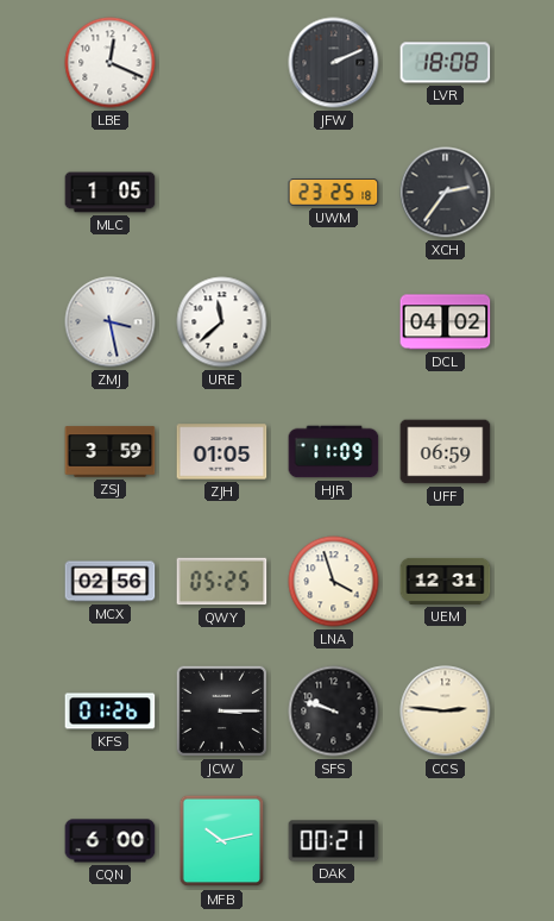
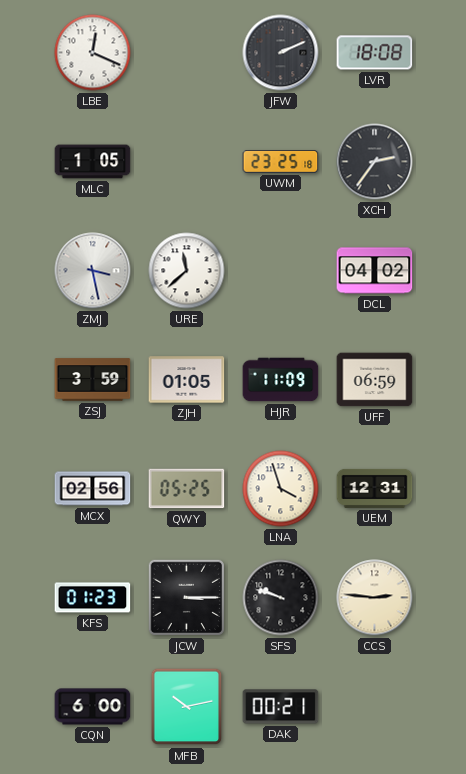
KFS: 01:26 -> 01:23 (93, 598)
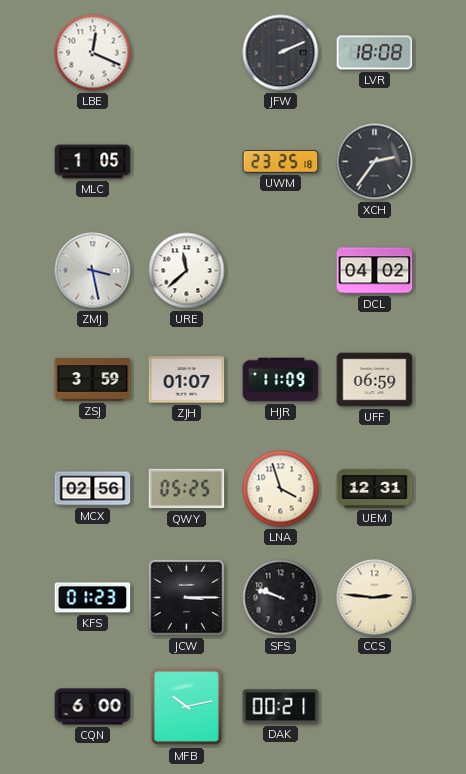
ZJH: 01:05 -> 01:07 (187, 380)
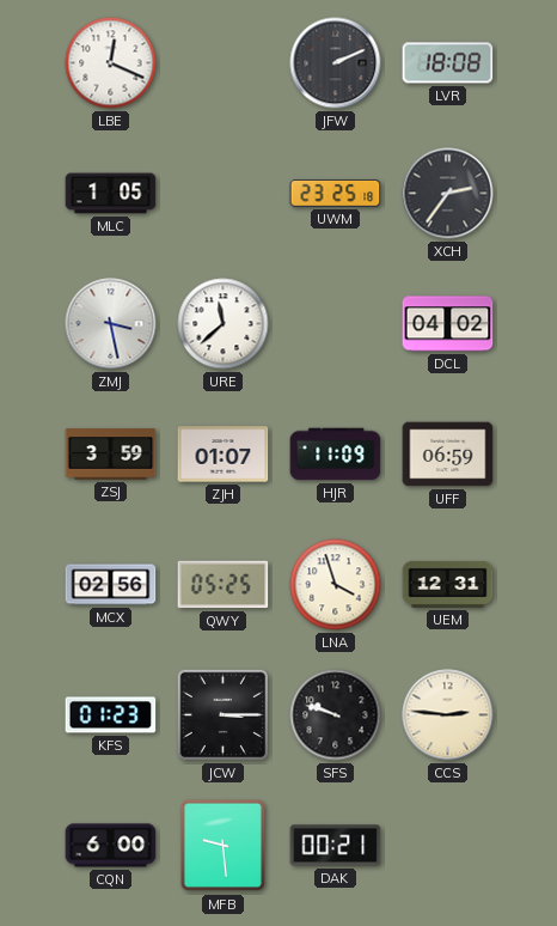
MFB: 10:13 -> 9:29 (224, 846)
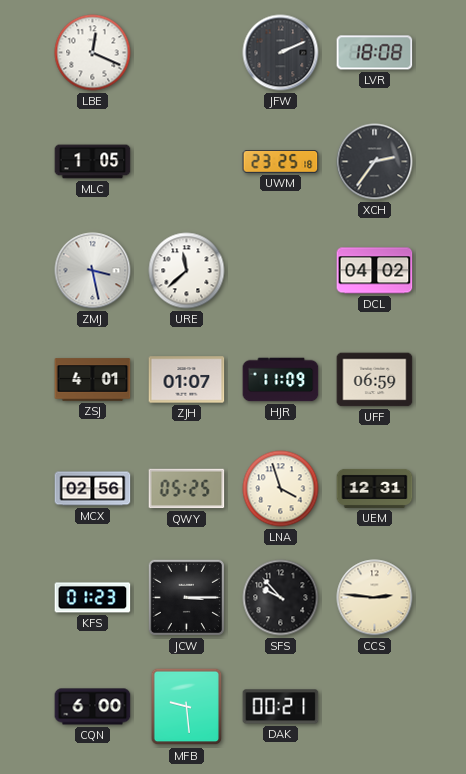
ZSJ: 3:59 -> 4:01 (93, 380)
SFS: 9:48 -> 9:53 (281, 598)
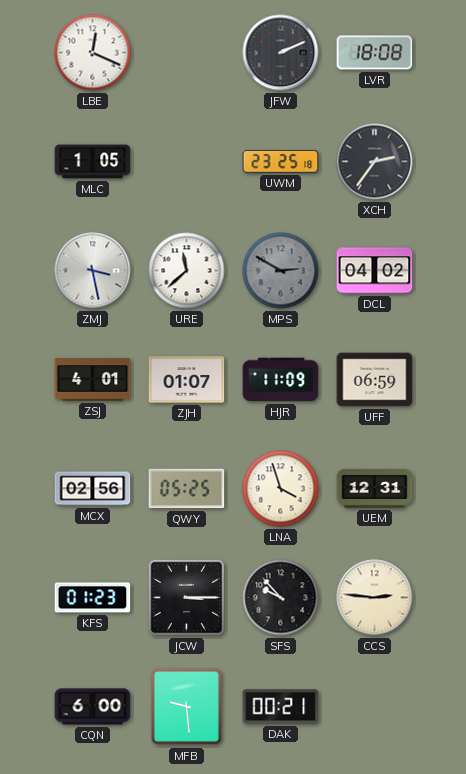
MPS: none -> 2:50 (281, 271)
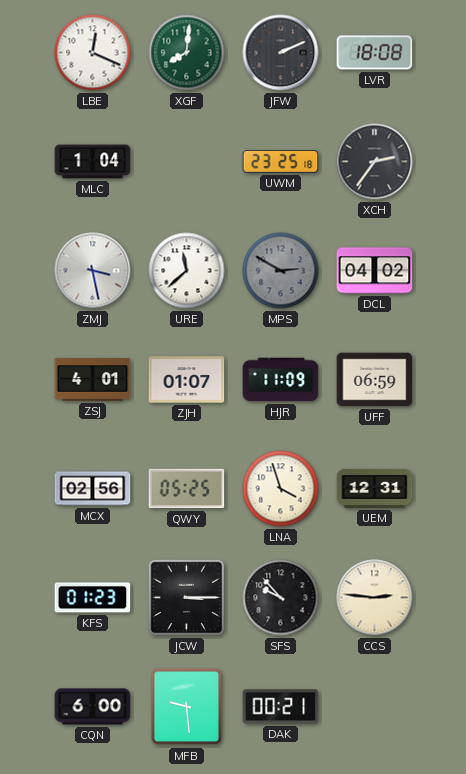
XGF: none -> 8:01 (187, 53)
MLC: 1:05 -> 1:04 (93, 162)
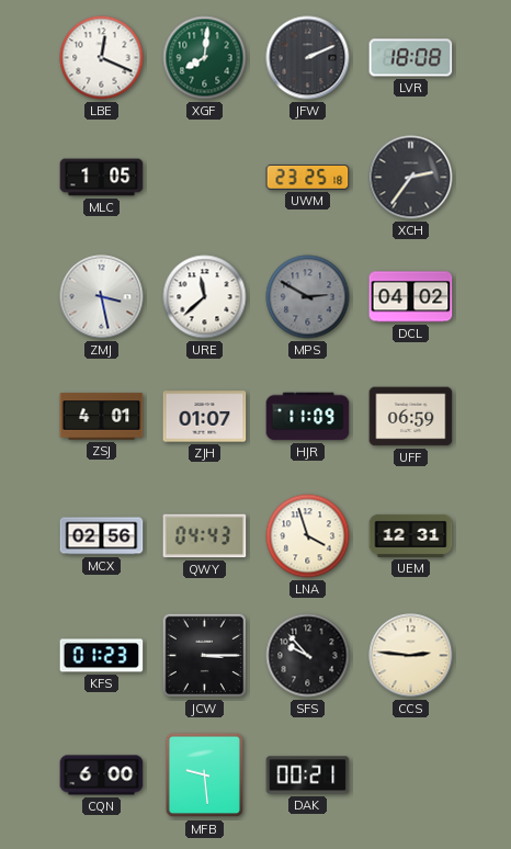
MLC: 1:04 -> 1:05 (102, 178)
QWY: 05:25 -> 04:43 (205, 536)
